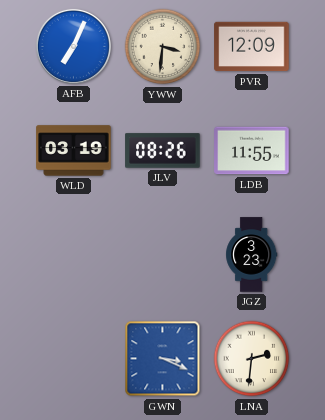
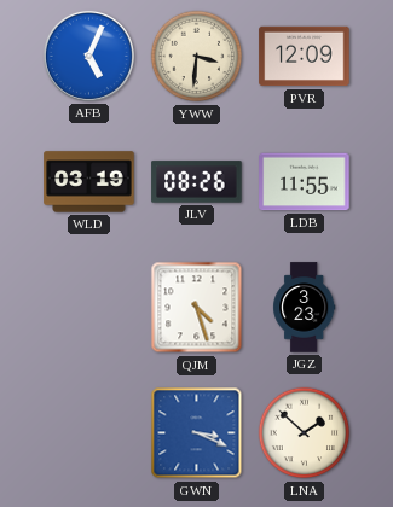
AFB: 7:04 -> 5:04 (88, 56)
QJM: none -> 4:27 (197, 308)
LNA: 2:31 -> 1:52 (305, 433)
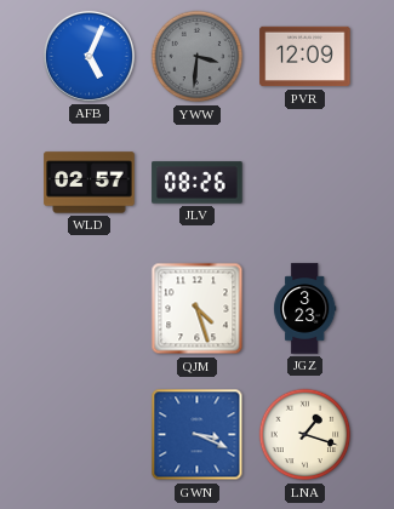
YWW dial: cream -> grey (198, 57)
WLD: 03:19 -> 02:57 (90, 183)
LDB: 11:55 -> none (305, 182)
LNA: 1:52 -> 1:18 (306, 435)
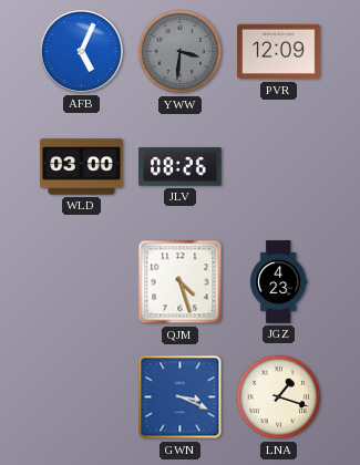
WLD: 02:57 -> 03:00 (82, 167)
JGZ: 3:23 -> 4:23 (279, 282)
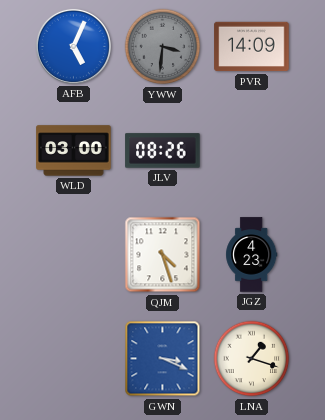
PVR: 12:09 -> 14:09 (252, 47)
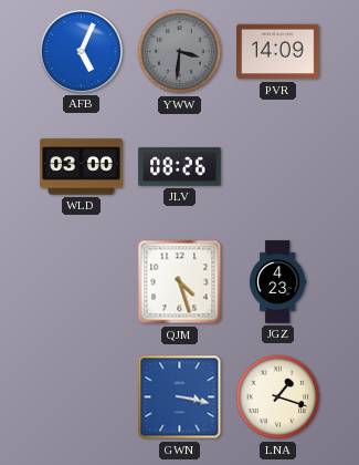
GWN: 3:19 -> 3:17 (180, 397)
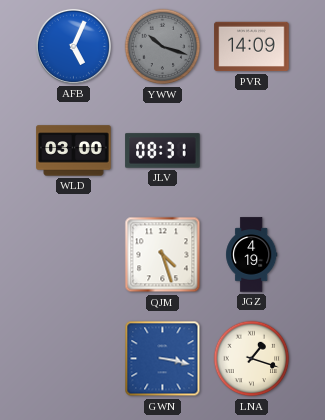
YWW: 3:31 -> 10:18 (163, 47)
JLV: 08:26 -> 08:31 (163, 151)
JGZ: 4:23 -> 4:19 (252, 255)
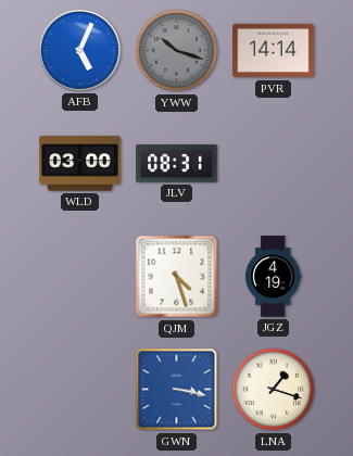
PVR: 14:09 -> 14:14 (274, 51)
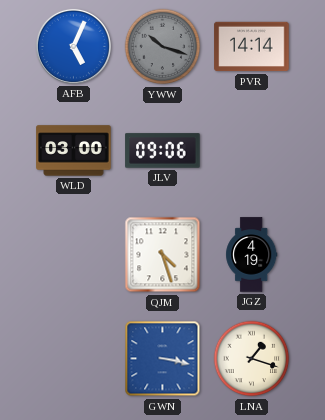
JLV: 08:31 -> 09:06 (163, 151)
